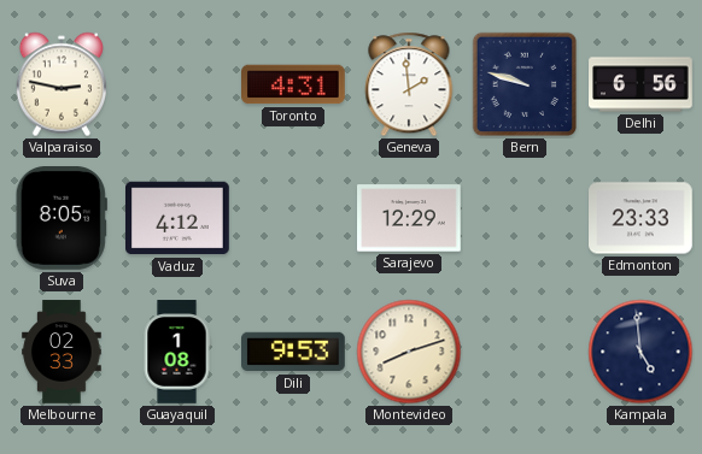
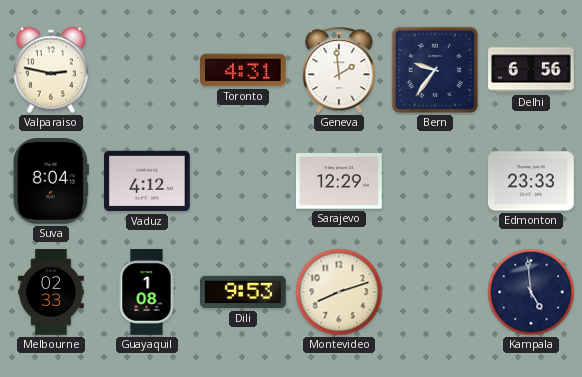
Bern: 9:48 -> 9:36 (435, 70)
Suva: 8:05 -> 8:04 (51, 182)
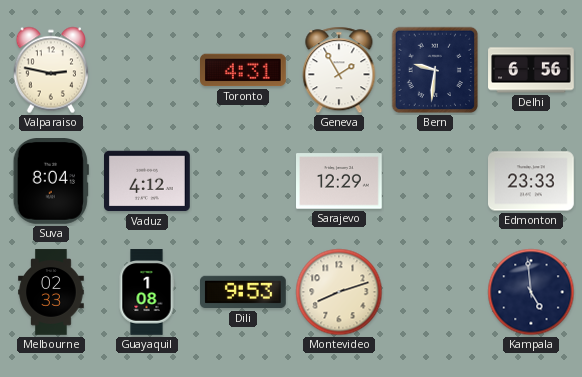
Geneva: 1:59 -> 1:55 (339, 70)
Bern: 9:36 -> 9:31 (435, 70)
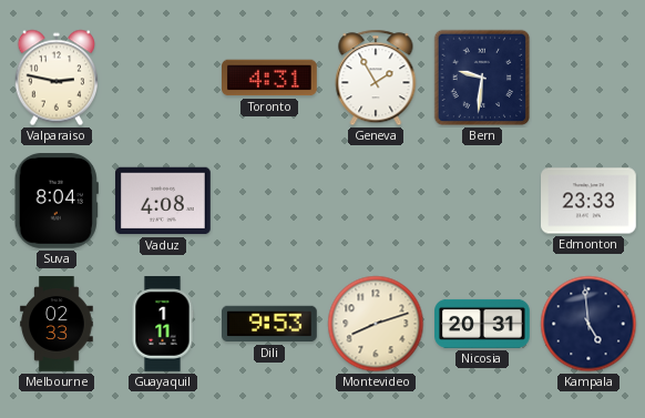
Delhi: 6:56 -> none (531, 70)
Vaduz: 4:12 -> 4:08 (164, 201)
Sarajevo: 12:29 -> none (340, 181)
Guayaquil: 1:08 -> 1:11 (163, 324)
Nicosia: none -> 20:31 (482, 324)
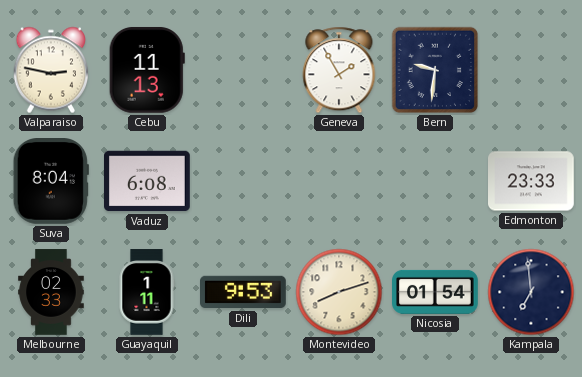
Cebu: none -> 11:13 (147, 70)
Toronto: 4:31 -> none (270, 78)
Vaduz: 4:08 -> 6:08 (148, 181)
Nicosia: 20:31 -> 01:54 (435, 292)
Kampala: 4:59 -> 6:59 (531, 292)
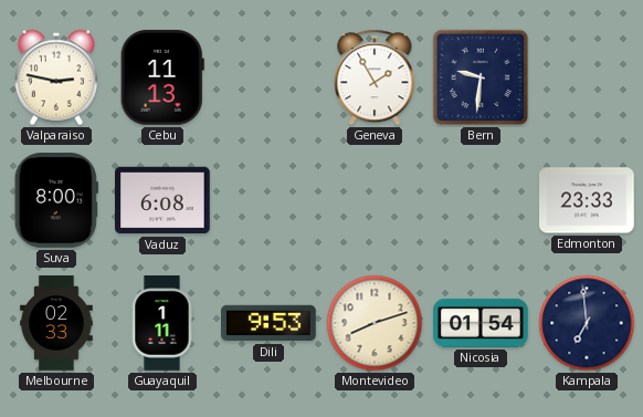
Suva: 8:04 -> 8:00 (56, 201)
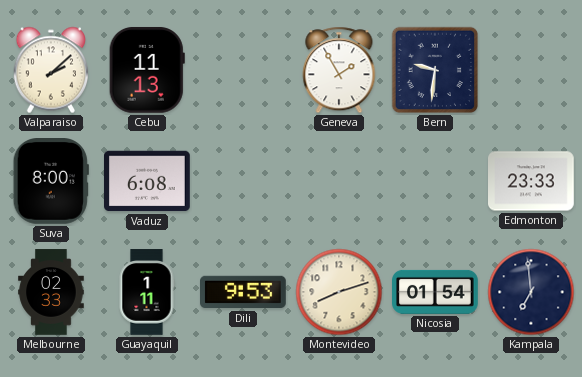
Valparaiso: 2:47 -> 2:08 (50, 70)
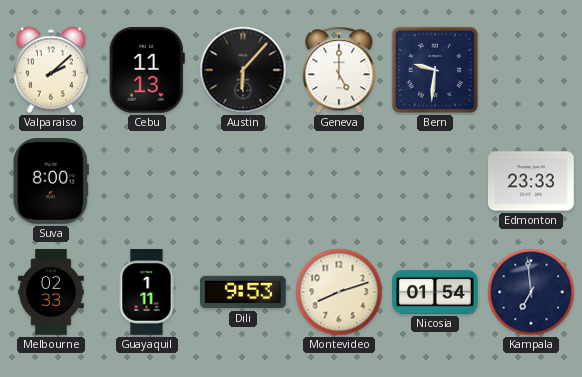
Austin: none -> 6:07 (243, 70)
Geneva: 1:55 -> 5:00 (339, 70)
Vaduz: 6:08 -> none (148, 181)
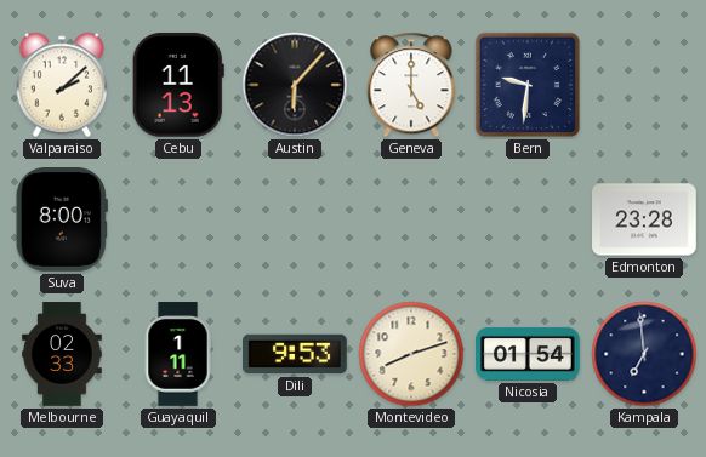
Edmonton: 23:33 -> 23:28 (645, 219)
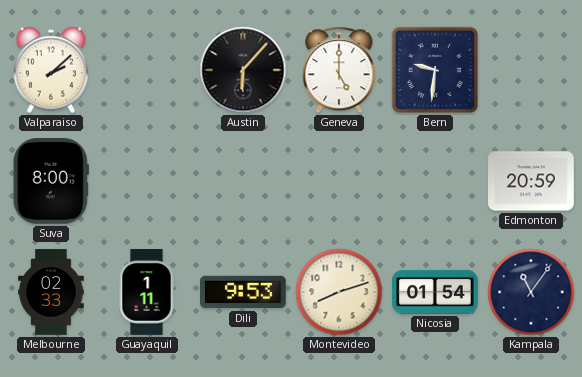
Cebu: 11:13 -> none (178, 85)
Edmonton: 23:28 -> 20:59 (532, 181)
Kampala: 6:59 -> 11:06 (531, 292)
